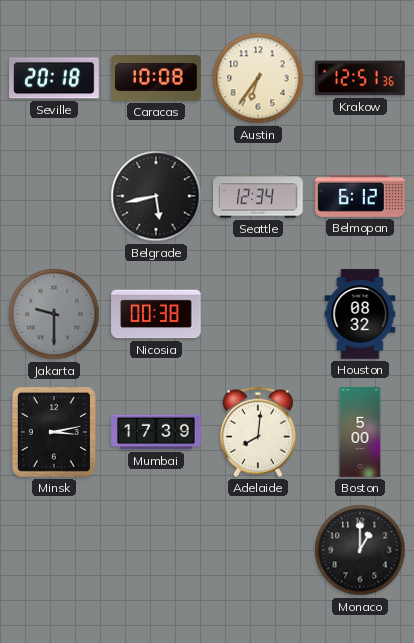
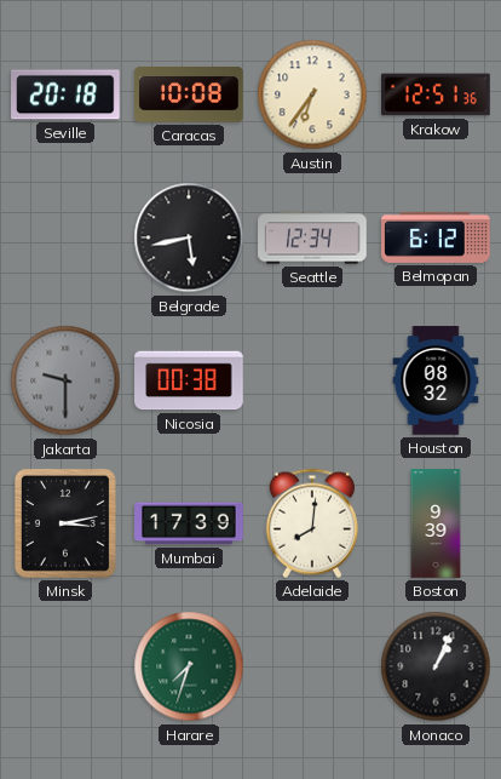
Boston: 5:00 -> 9:39 (436, 523)
Harare: none -> 7:33 (189, 666)
Monaco: 1:00 -> 1:04 (436, 666)
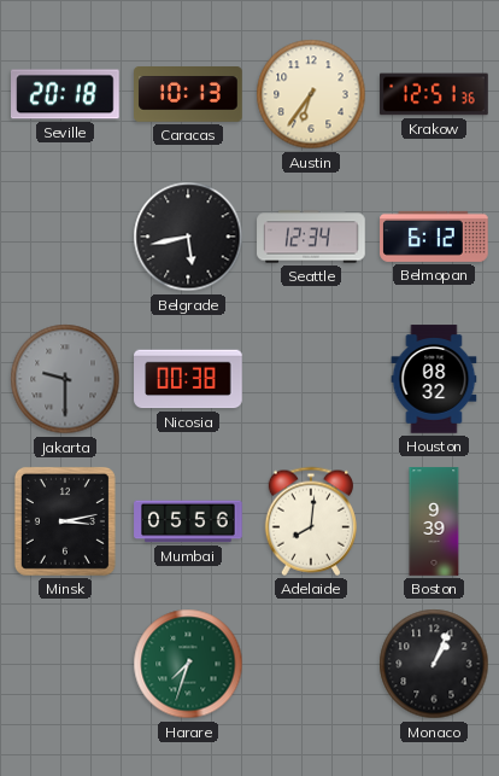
Caracas: 10:08 -> 10:13 (188, 95)
Mumbai: 17:39 -> 05:56 (188, 521)
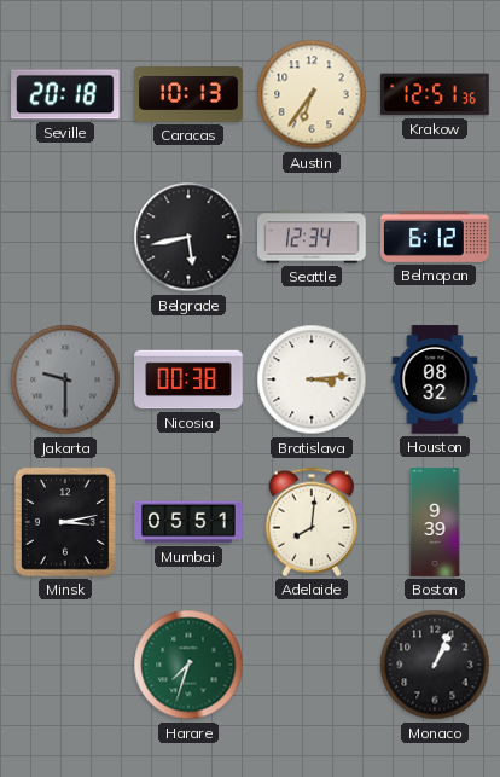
Bratislava: none -> 3:14 (312, 379)
Mumbai: 05:56 -> 05:51 (188, 522)
